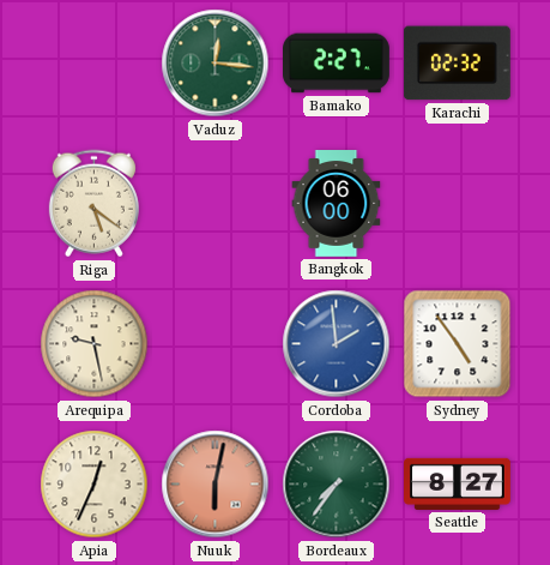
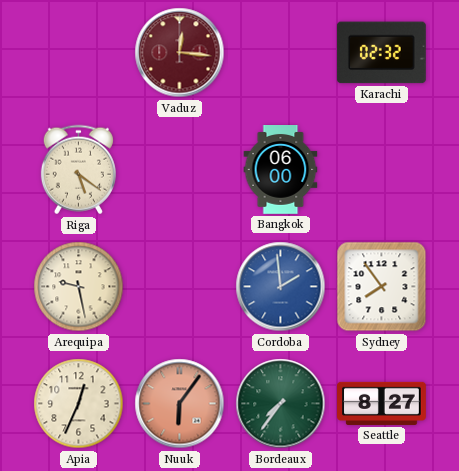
Vaduz dial: green -> burgundy (180, 53)
Bamako: 2:27 -> none (337, 64)
Sydney: 4:54 -> 7:54 (382, 287)
Nuuk: 6:02 -> 6:06 (180, 404)
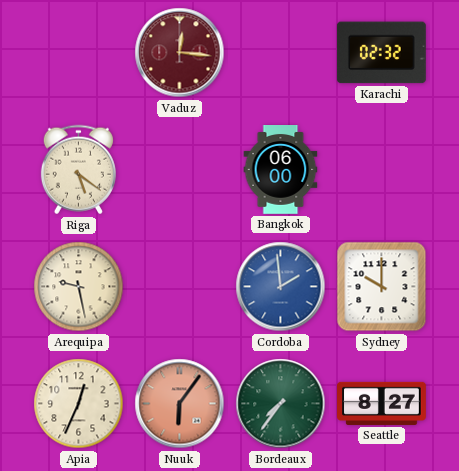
Sydney: 7:54 -> 10:00 (382, 287)
